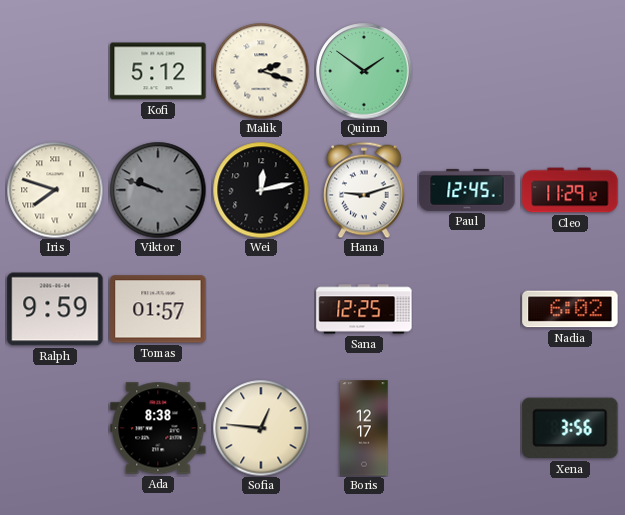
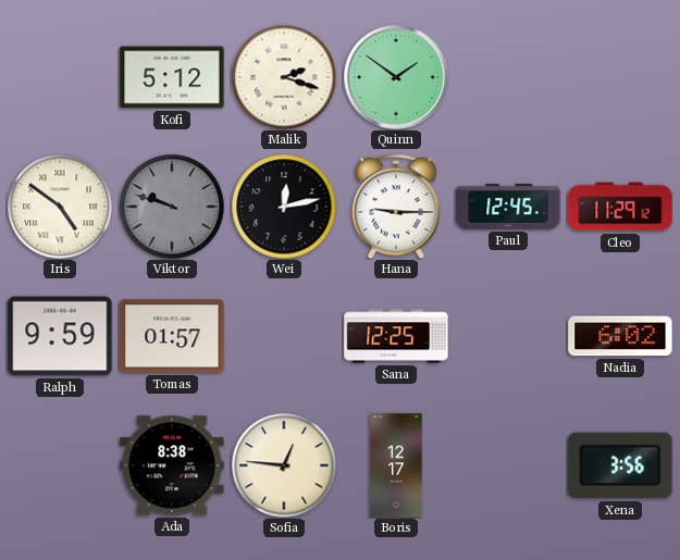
Iris: 7:48 -> 4:51 (60, 207)
Hana: 9:12 -> 9:15 (396, 207)
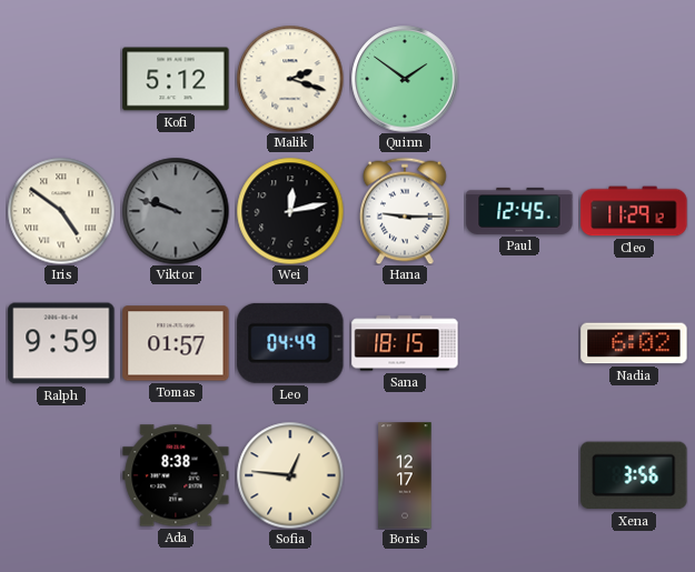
Leo: none -> 04:49 (290, 343)
Sana: 12:25 -> 18:15 (405, 343)
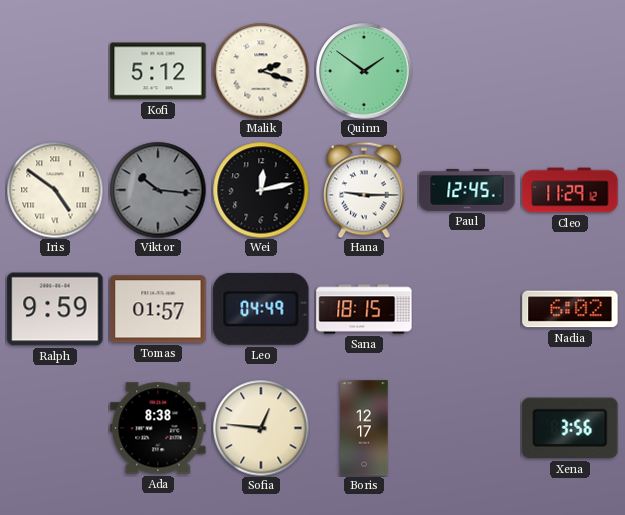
Viktor: 9:48 -> 10:16 (158, 190)
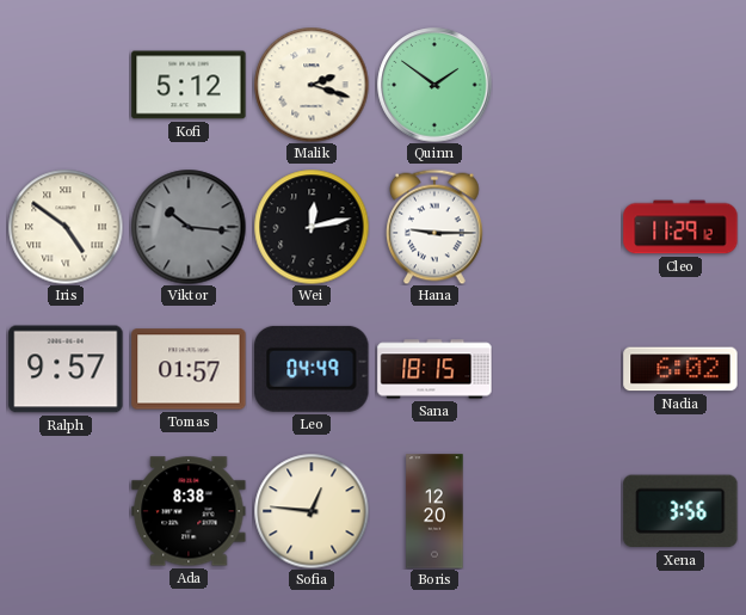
Paul: 12:45 -> none (467, 190)
Ralph: 9:59 -> 9:57 (66, 369)
Boris: 12:17 -> 12:20 (434, 511)
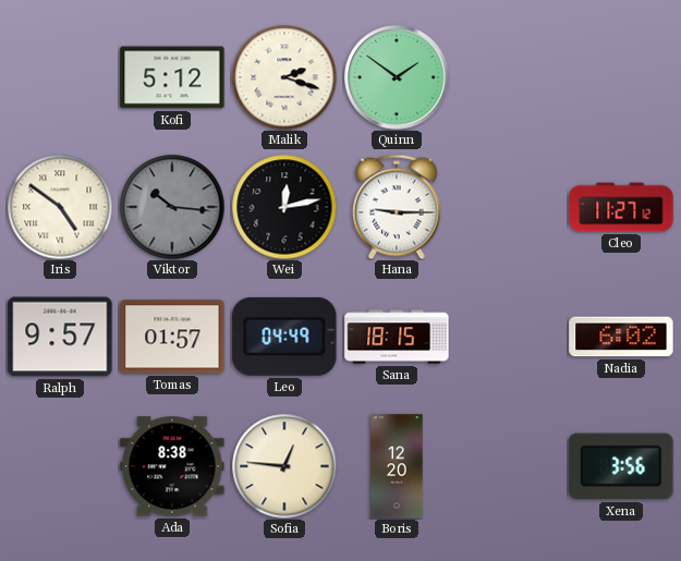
Cleo: 11:29 -> 11:27 (621, 207)
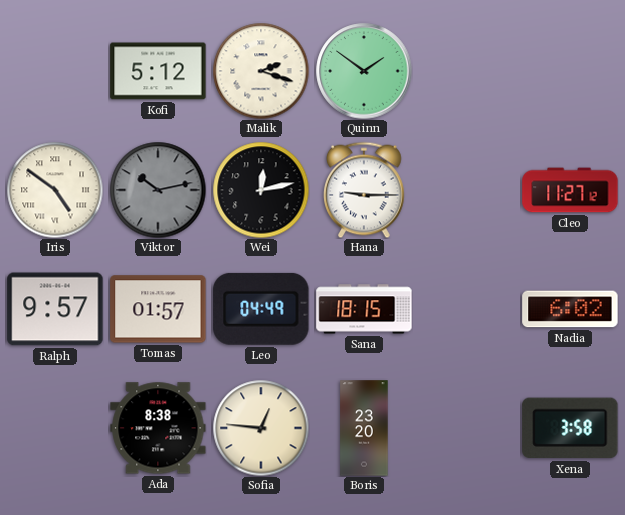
Viktor: 10:16 -> 10:13 (158, 190)
Boris: 12:20 -> 23:20 (364, 428)
Xena: 3:56 -> 3:58 (570, 428)
